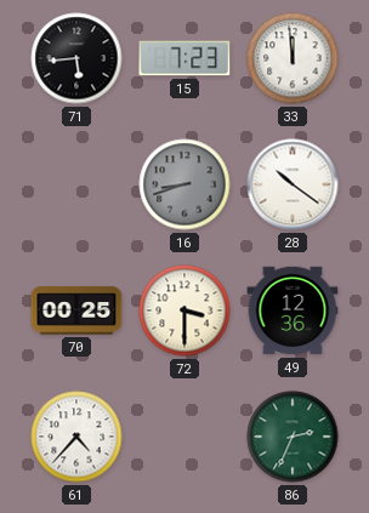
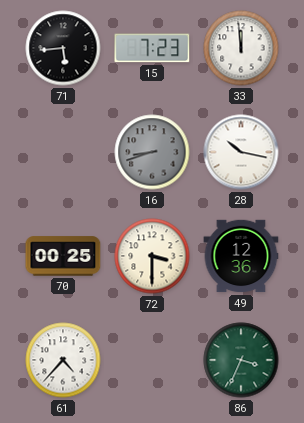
28: 10:21 -> 10:17 (241, 152)
86: 2:34 -> 3:34 (241, 360)
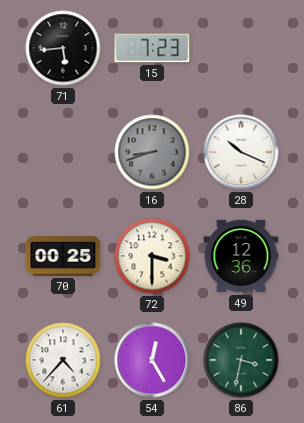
33: 11:59 -> none (241, 48)
28: 10:17 -> 10:19 (241, 152)
54: none -> 12:25 (152, 360)
86: 3:34 -> 3:32 (241, 360)
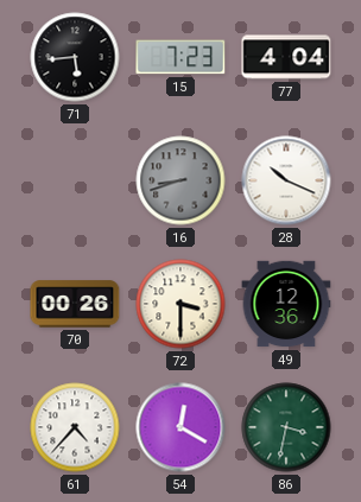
77: none -> 4:04 (286, 57)
70: 00:25 -> 00:26 (75, 304)
54: 12:25 -> 12:20 (180, 427)
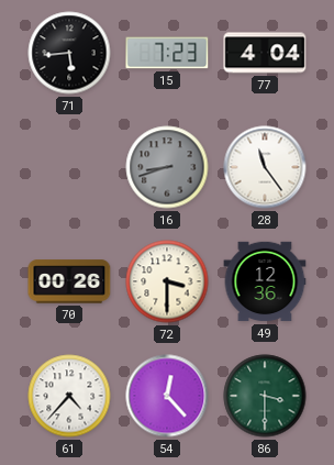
28: 10:19 -> 11:24 (265, 167)
54: 12:20 -> 12:23 (167, 396)
86: 3:32 -> 3:30 (265, 396)
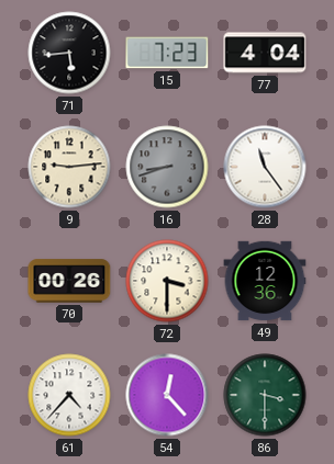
9: none -> 9:14 (69, 167)
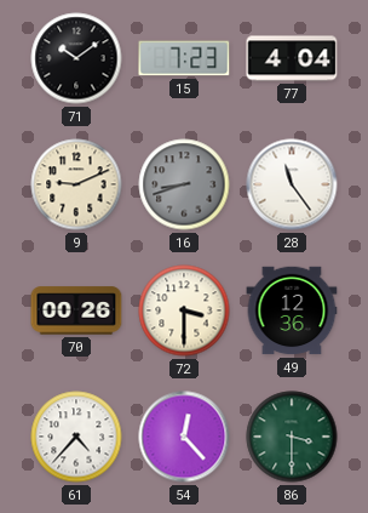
71: 5:44 -> 10:09 (76, 58)
9: 9:14 -> 9:11 (76, 184)
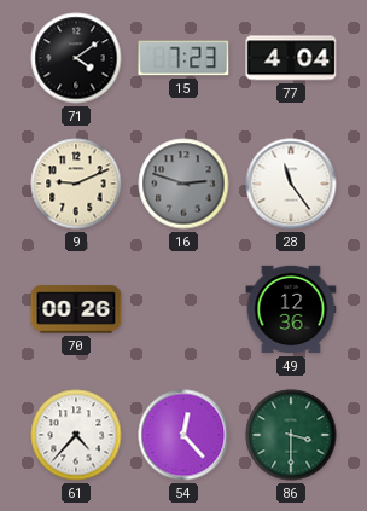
71: 10:09 -> 4:09 (76, 58)
16: 8:42 -> 2:48 (183, 184)
72: 3:30 -> none (184, 310)
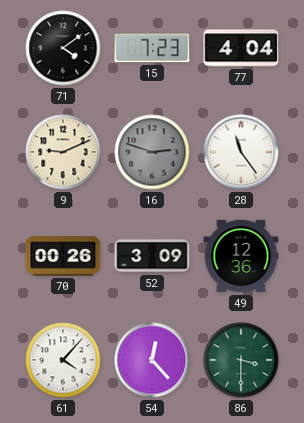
52: none -> 3:09 (152, 256)
61: 4:37 -> 4:07 (63, 360)
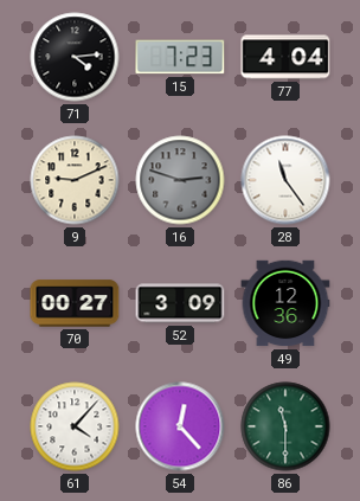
71: 4:09 -> 4:14 (75, 57)
70: 00:26 -> 00:27 (75, 303)
86: 3:30 -> 11:30 (285, 426)
